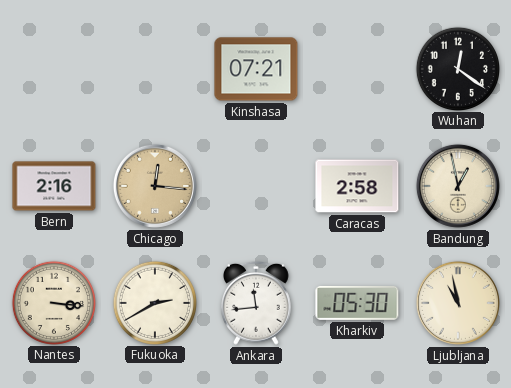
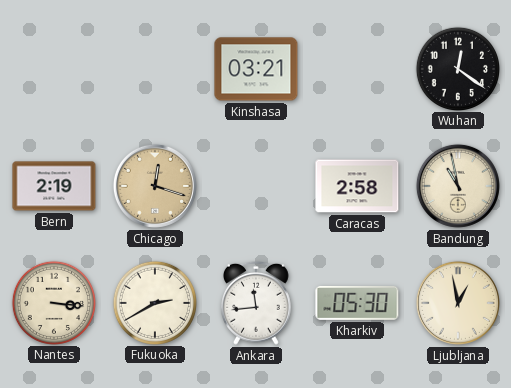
Kinshasa: 07:21 -> 03:21 (256, 69)
Bern: 2:16 -> 2:19 (54, 186)
Chicago: 12:16 -> 12:18 (155, 186)
Bandung: 12:58 -> 10:58 (458, 186)
Ljubljana: 10:58 -> 12:58 (458, 303)
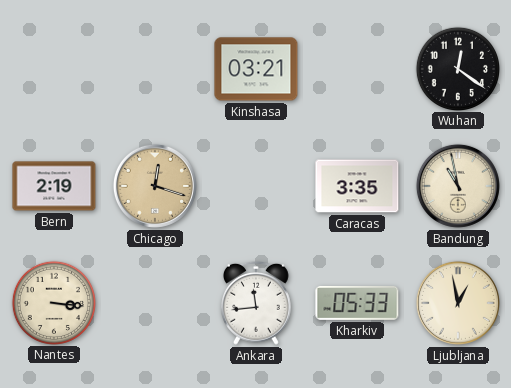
Caracas: 2:58 -> 3:35 (357, 186)
Fukuoka: 2:40 -> none (154, 302)
Kharkiv: 05:30 -> 05:33 (357, 303)
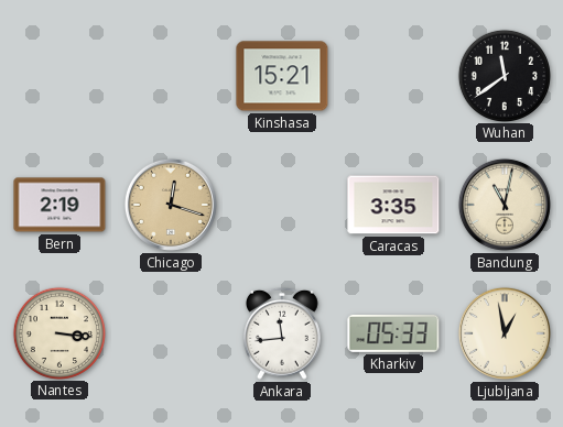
Kinshasa: 03:21 -> 15:21 (282, 76)
Wuhan: 12:21 -> 11:39 (504, 75)
Bandung: 10:58 -> 11:02 (505, 205)
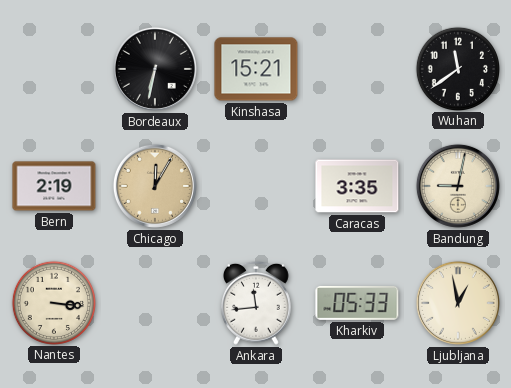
Bordeaux: none -> 6:32 (155, 69)
Chicago: 12:18 -> 12:05 (155, 186)
Bandung: 11:02 -> 9:02 (458, 186)
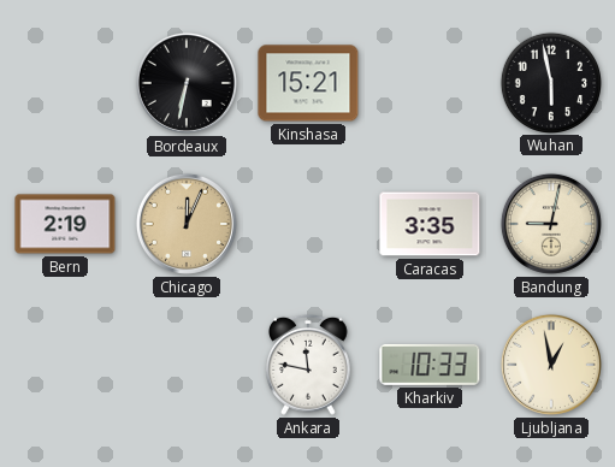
Wuhan: 11:39 -> 5:58 (550, 82)
Chicago: 12:05 -> 12:04 (187, 224)
Nantes: 3:16 -> none (53, 302)
Ankara: 11:44 -> 11:47 (309, 365)
Kharkiv: 05:33 -> 10:33 (430, 365)
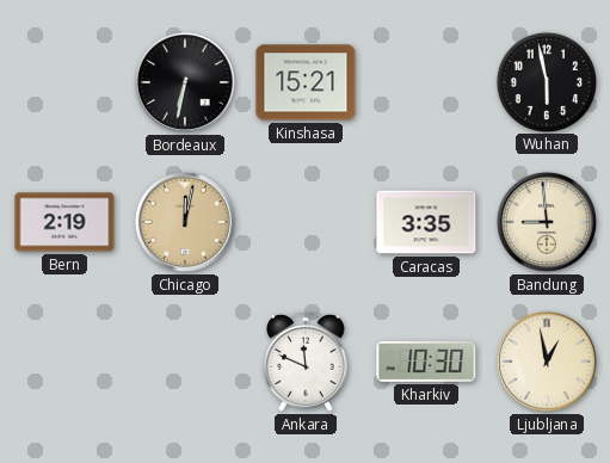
Chicago: 12:04 -> 12:02 (185, 222)
Bandung: 9:02 -> 8:59 (547, 222)
Ankara: 11:47 -> 11:49 (307, 362)
Kharkiv: 10:33 -> 10:30 (426, 362)
